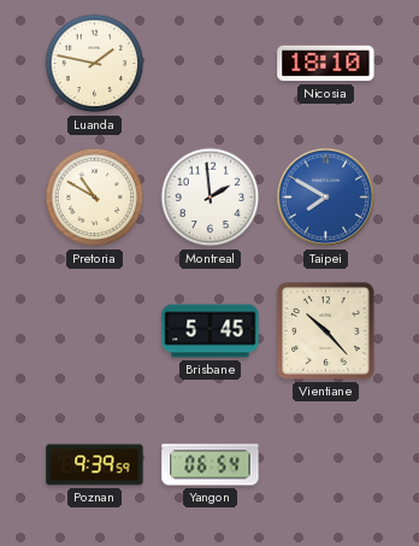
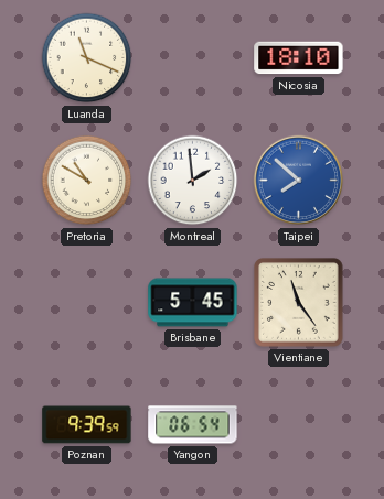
Luanda: 1:47 -> 11:19 (87, 58)
Taipei: 7:50 -> 7:52 (299, 181)
Vientiane: 10:23 -> 11:24 (299, 303)
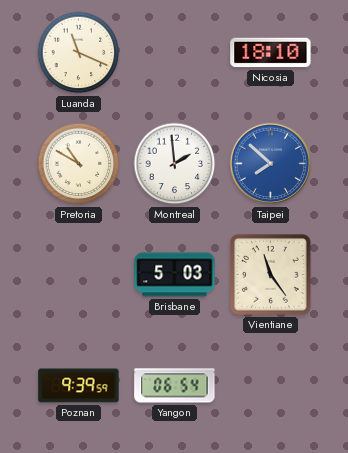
Brisbane: 5:45 -> 5:03 (175, 275)
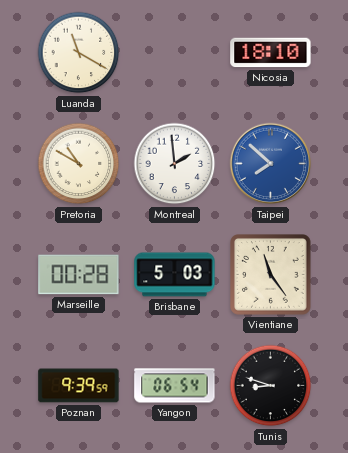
Luanda: 11:19 -> 11:20 (79, 53)
Marseille: none -> 00:28 (79, 275)
Tunis: none -> 8:48 (271, 386)
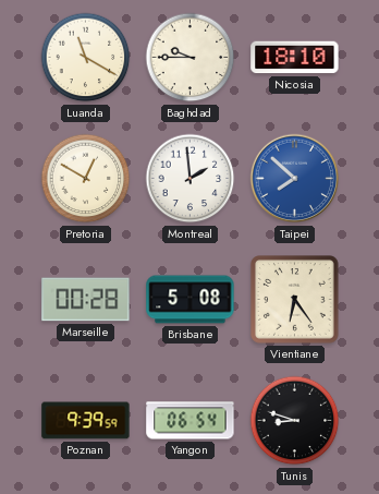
Baghdad: none -> 9:45 (191, 58)
Pretoria: 10:50 -> 12:50 (86, 179)
Brisbane: 5:03 -> 5:08 (191, 300)
Vientiane: 11:24 -> 6:24 (295, 300)
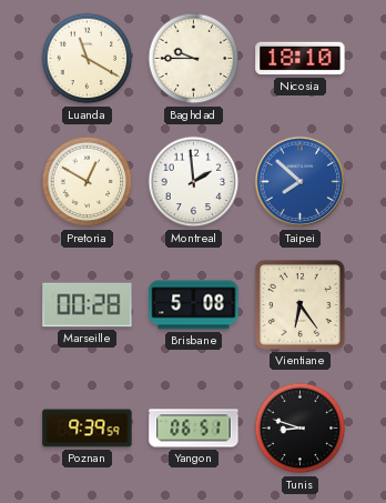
Yangon: 06:54 -> 06:51 (194, 429)
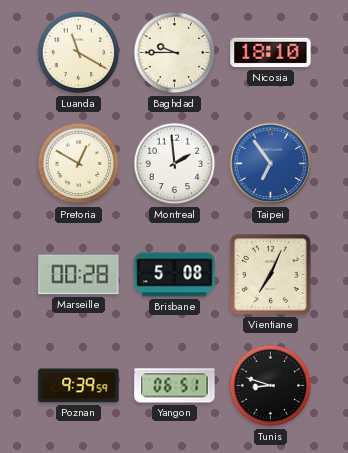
Taipei: 7:52 -> 6:54 (271, 164)
Vientiane: 6:24 -> 7:04 (271, 275)
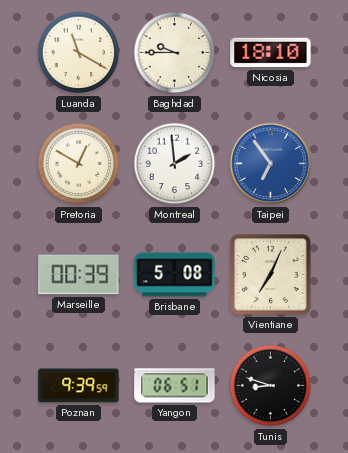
Marseille: 00:28 -> 00:39 (79, 275)
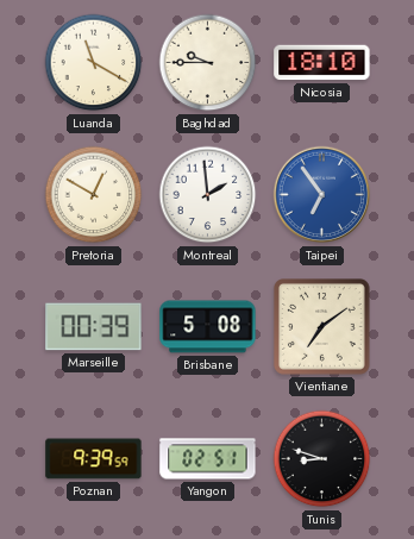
Vientiane: 7:04 -> 7:09 (322, 327)
Yangon: 06:51 -> 02:51 (208, 459)
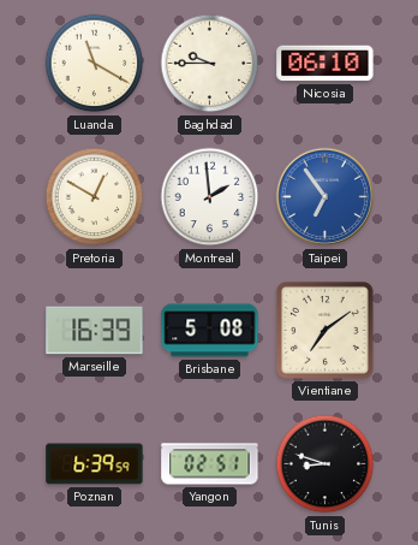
Nicosia: 18:10 -> 06:10 (326, 64)
Marseille: 00:39 -> 16:39 (95, 331)
Poznan: 9:39 -> 6:39 (95, 464)
